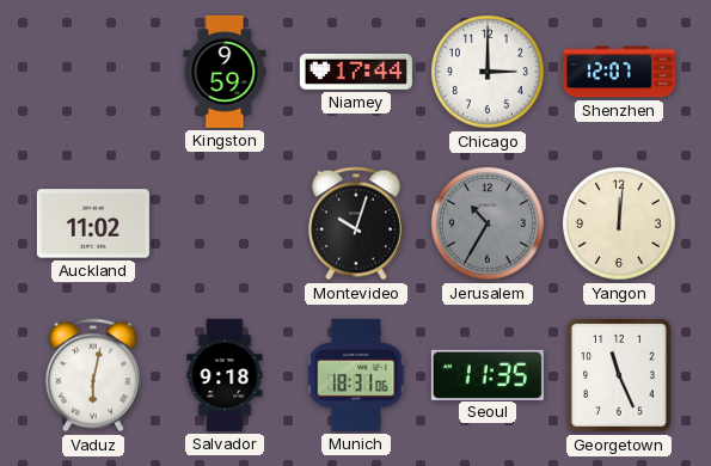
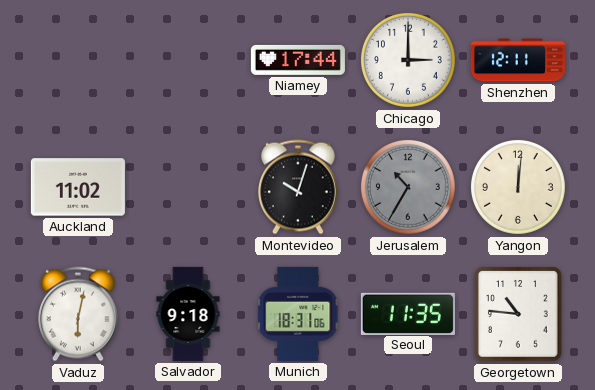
Kingston: 9:59 -> none (225, 72)
Shenzhen: 12:07 -> 12:11 (518, 60)
Georgetown: 11:26 -> 10:46 (519, 315)
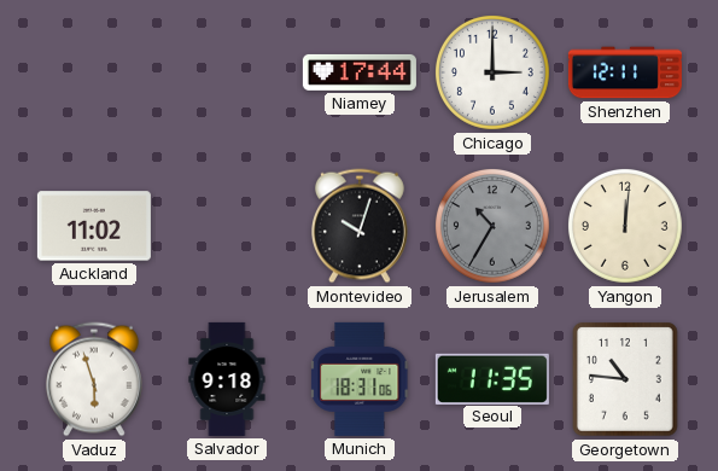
Vaduz: 6:02 -> 5:57 (94, 379)
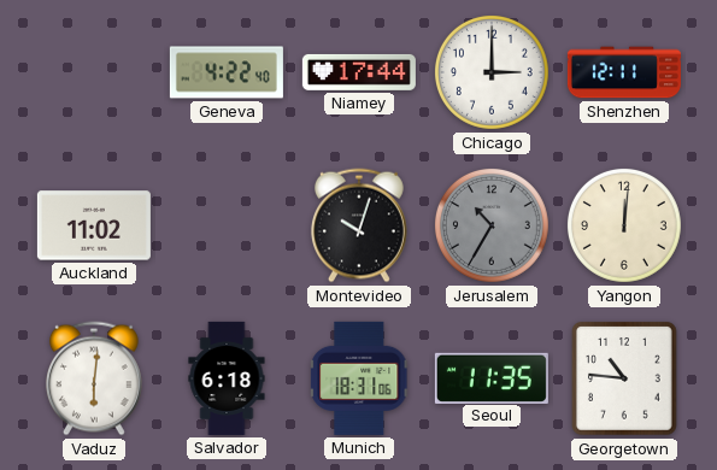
Geneva: none -> 4:22 (227, 72)
Vaduz: 5:57 -> 6:01 (94, 378)
Salvador: 9:18 -> 6:18 (227, 378)
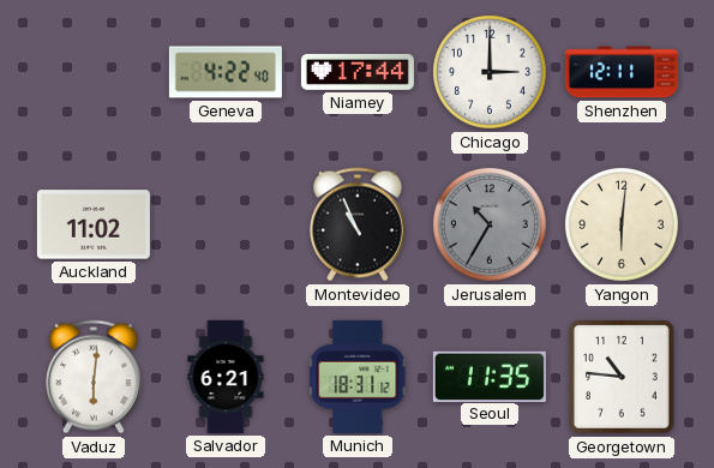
Montevideo: 10:03 -> 10:56 (358, 224)
Yangon: 12:01 -> 6:01 (622, 224)
Salvador: 6:18 -> 6:21 (226, 377)
Munich: 18:31:06 -> 18:31:12 (359, 377)
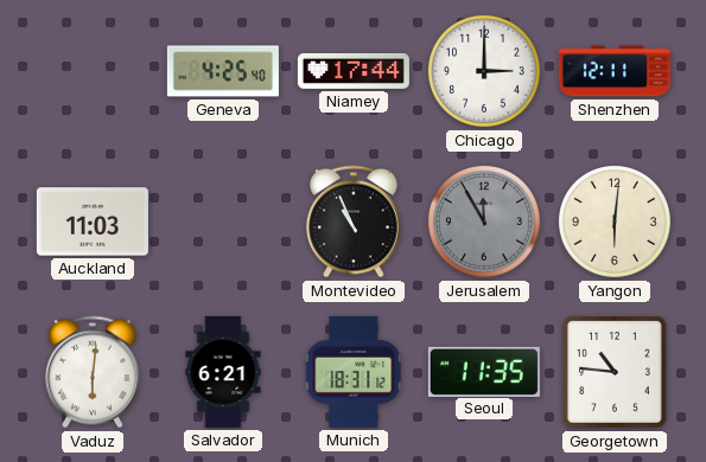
Geneva: 4:22 -> 4:25 (223, 71)
Auckland: 11:02 -> 11:03 (93, 222)
Jerusalem: 10:35 -> 11:55 (484, 222)
